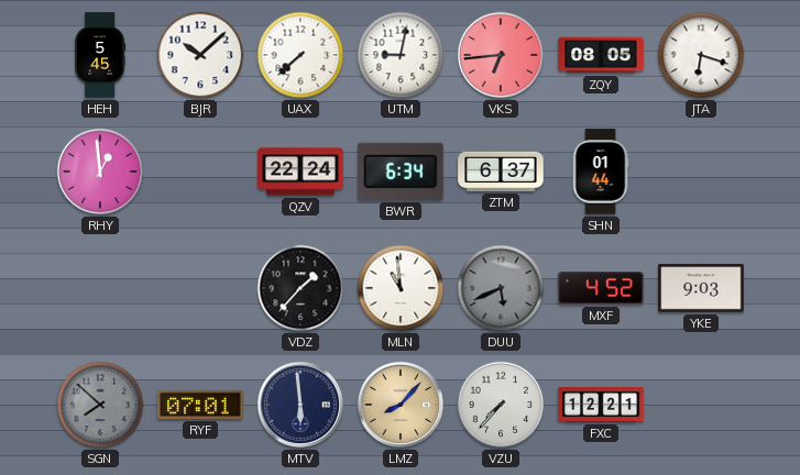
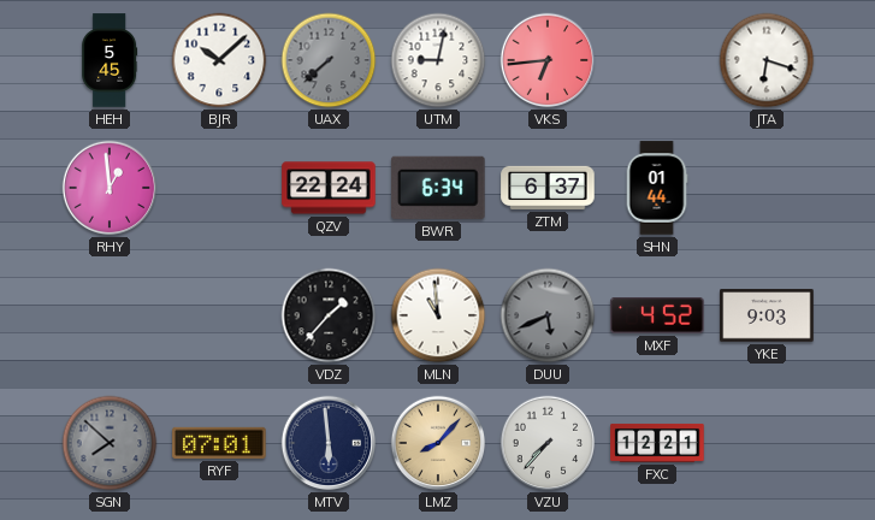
UAX dial: white -> grey (329, 60)
ZQY: 08:05 -> none (601, 55)
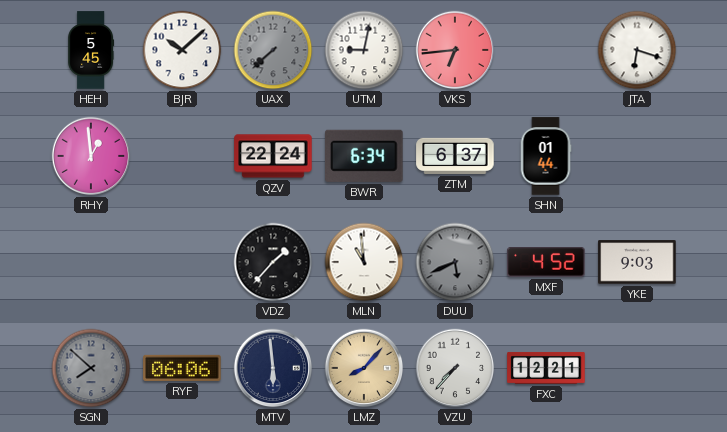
RYF: 07:01 -> 06:06 (182, 368)
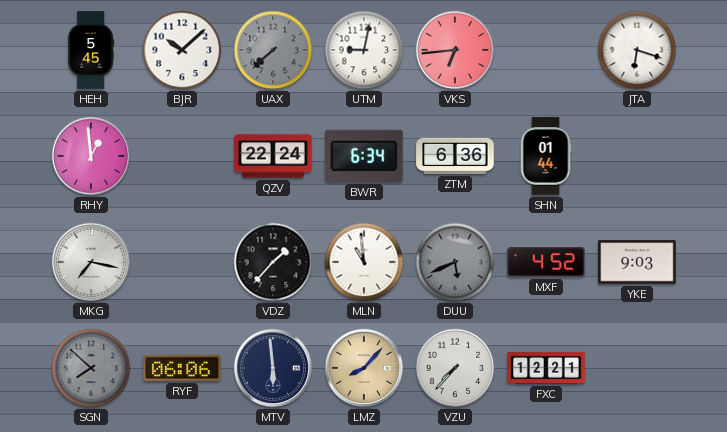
ZTM: 6:37 -> 6:36 (455, 156)
MKG: none -> 7:17 (91, 262)
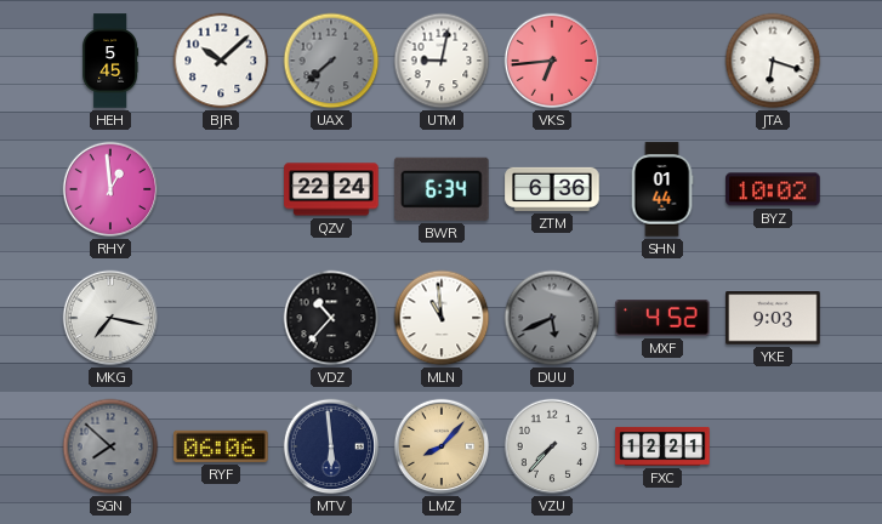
BYZ: none -> 10:02 (773, 189)
VDZ: 1:37 -> 10:37 (331, 318)
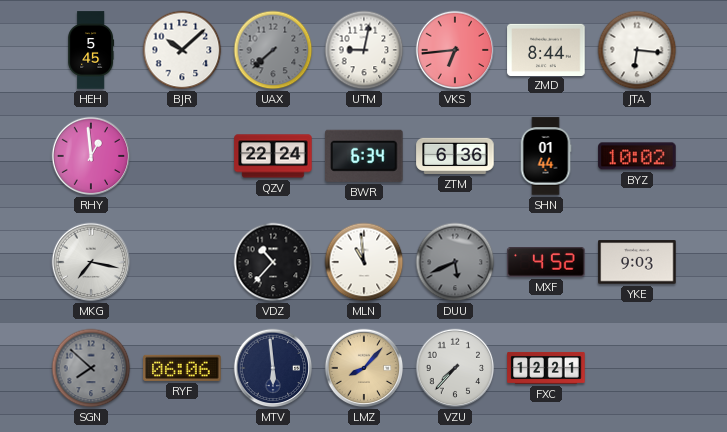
ZMD: none -> 8:44 (546, 49)
JTA: 6:18 -> 6:16 (637, 50)
